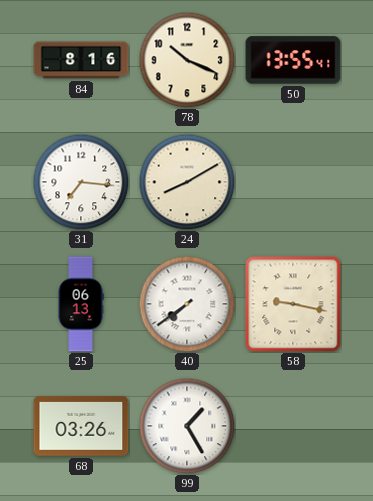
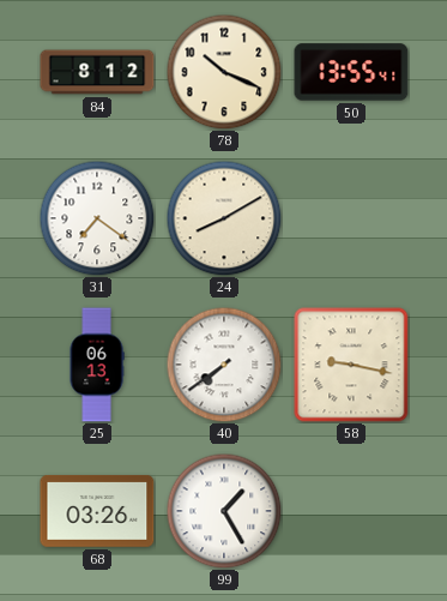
84: 8:16 -> 8:12 (97, 72)
31: 7:16 -> 7:21 (97, 218)
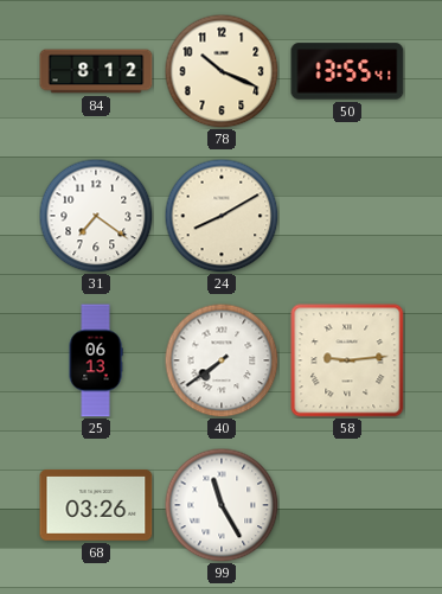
58: 9:17 -> 9:14 (347, 360)
99: 1:25 -> 11:25 (222, 505)
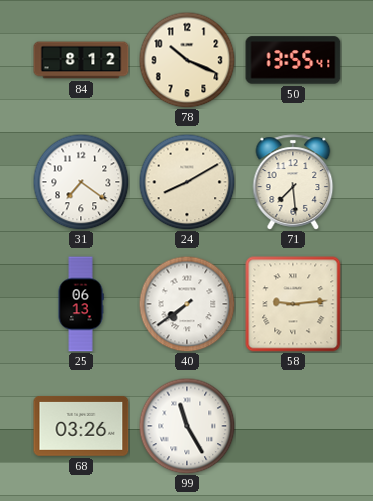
71: none -> 7:29 (293, 182)
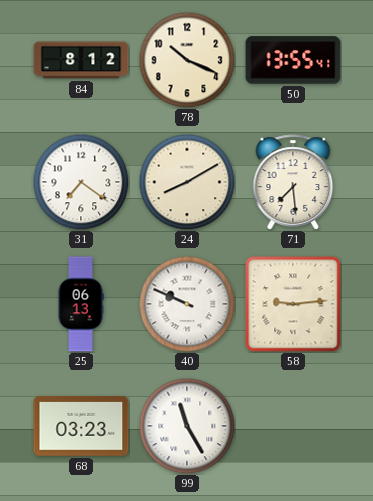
40: 7:39 -> 9:49 (187, 304)
68: 03:26 -> 03:23 (81, 426)
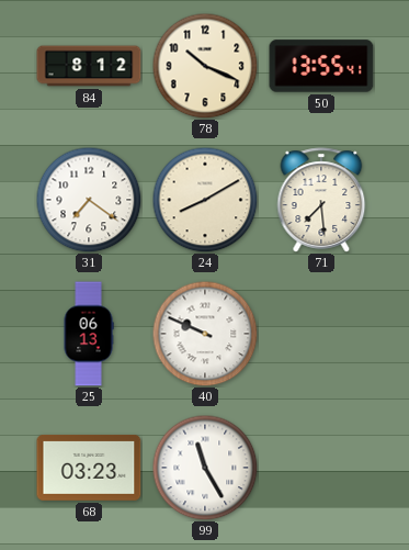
58: 9:14 -> none (293, 304)
